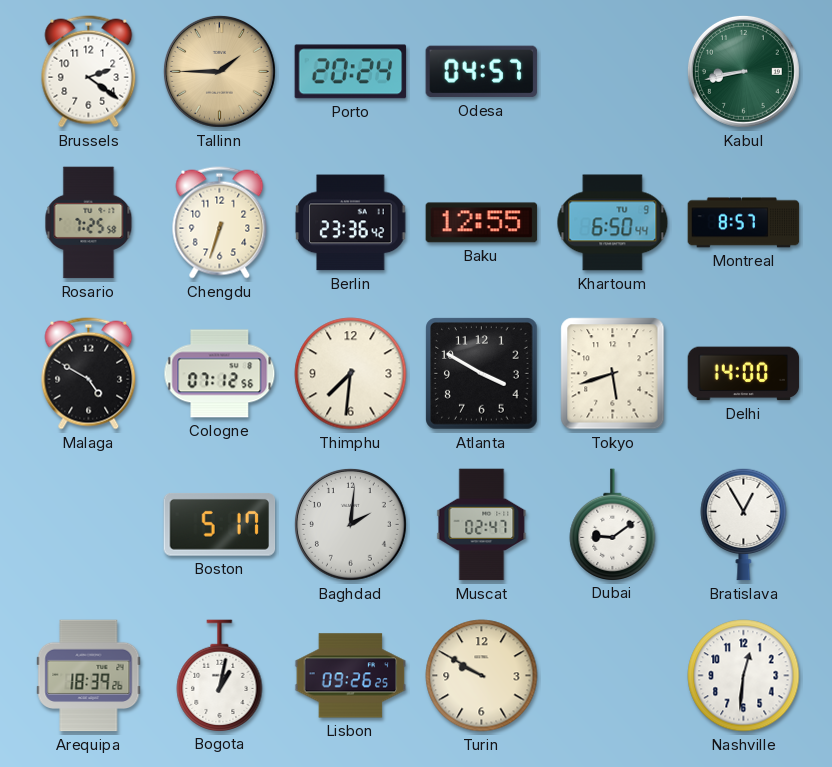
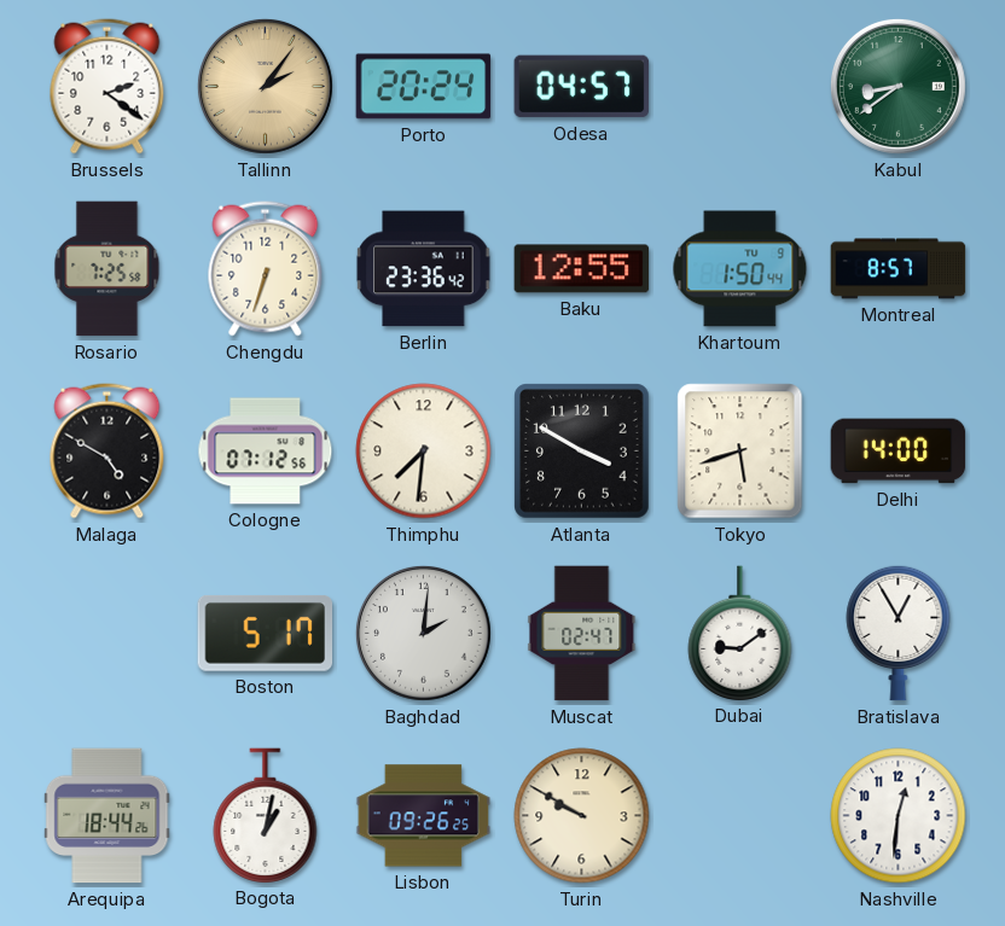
Tallinn: 1:45 -> 2:06 (265, 86)
Kabul: 8:43 -> 8:39 (897, 86)
Khartoum: 6:50 -> 1:50 (740, 269)
Arequipa: 18:39 -> 18:44 (108, 816)
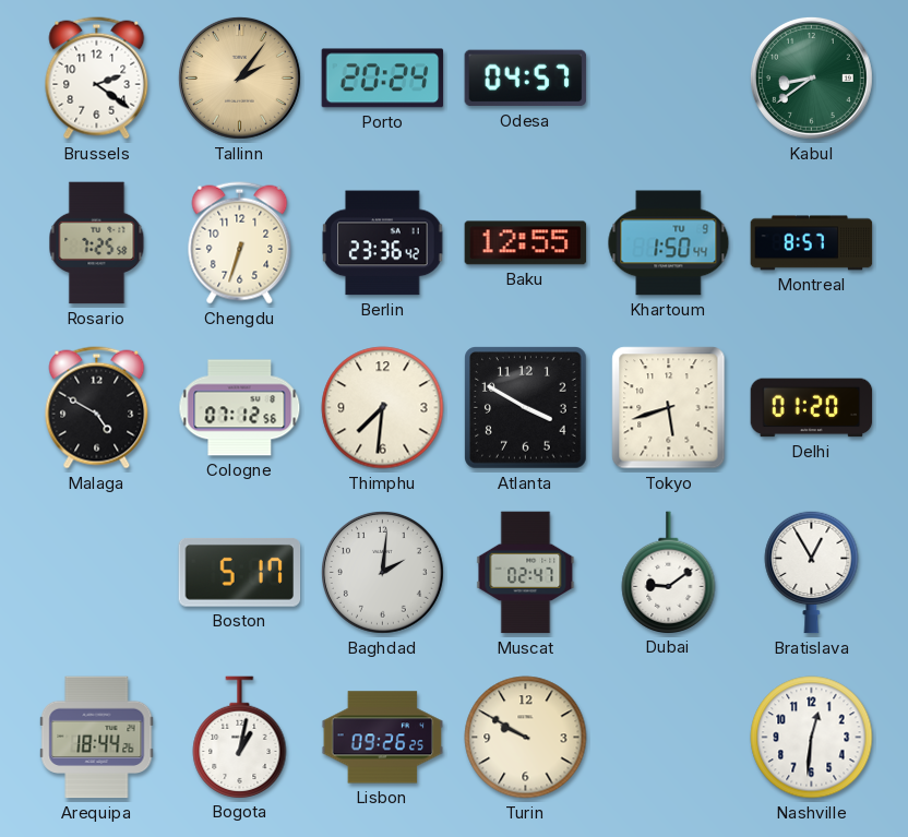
Delhi: 14:00 -> 01:20 (812, 408)
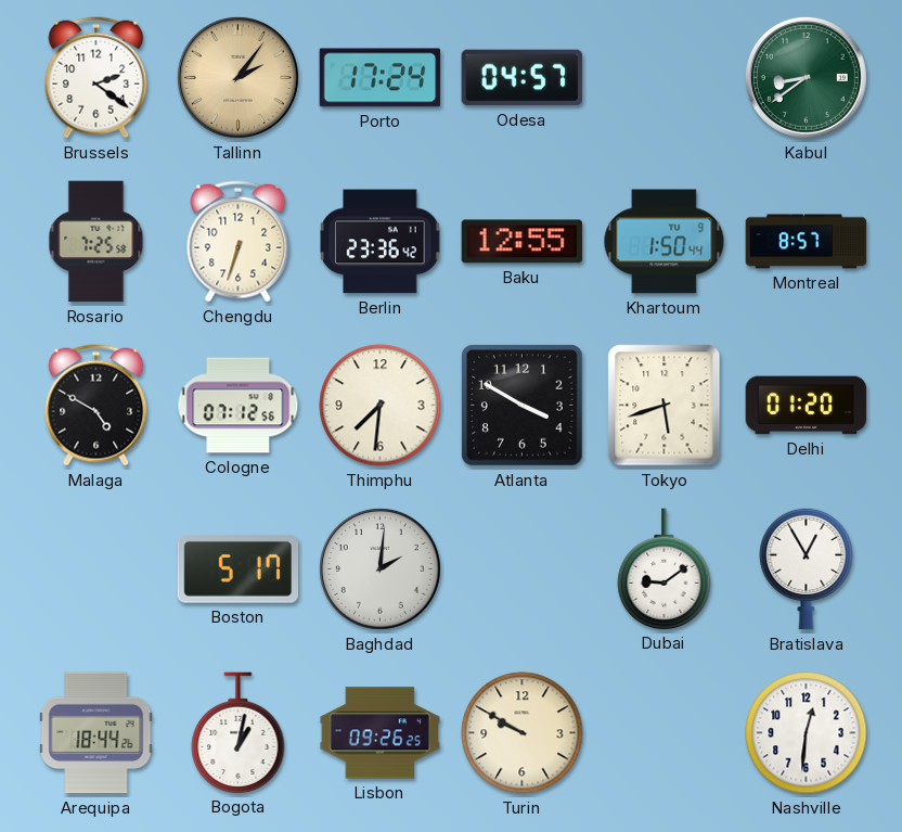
Porto: 20:24 -> 17:24 (381, 78)
Muscat: 02:47 -> none (526, 573)
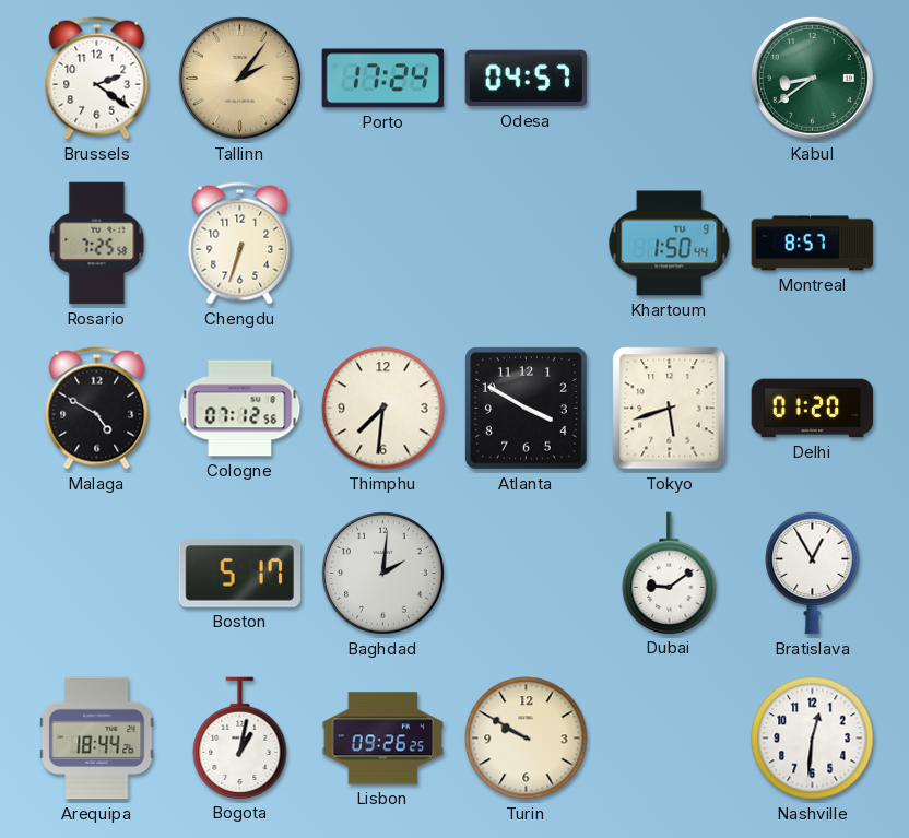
Berlin: 23:36 -> none (381, 242)
Baku: 12:55 -> none (523, 242)
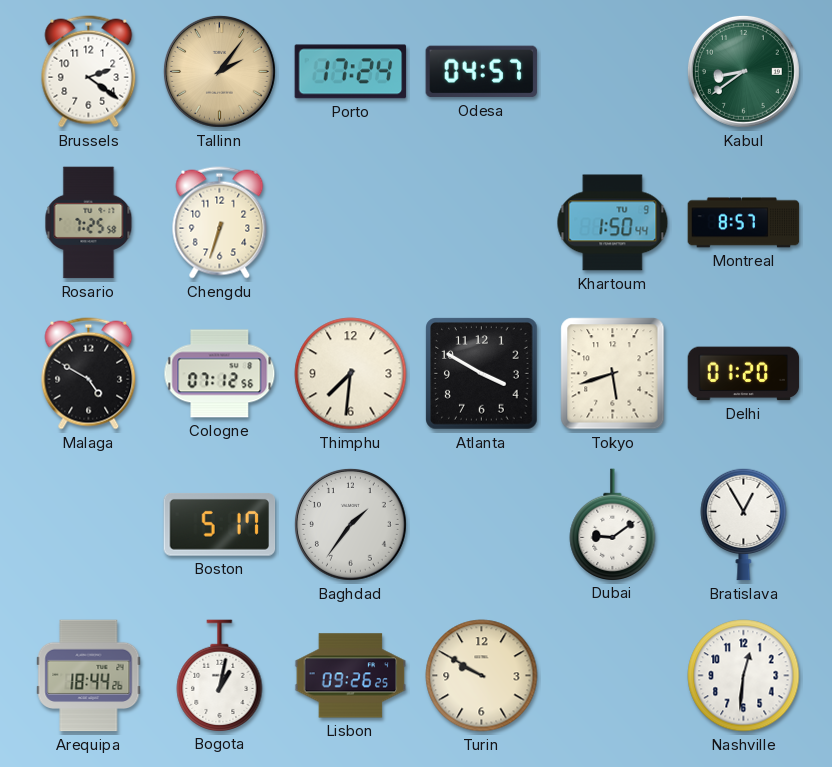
Baghdad: 2:01 -> 1:36 (350, 524)
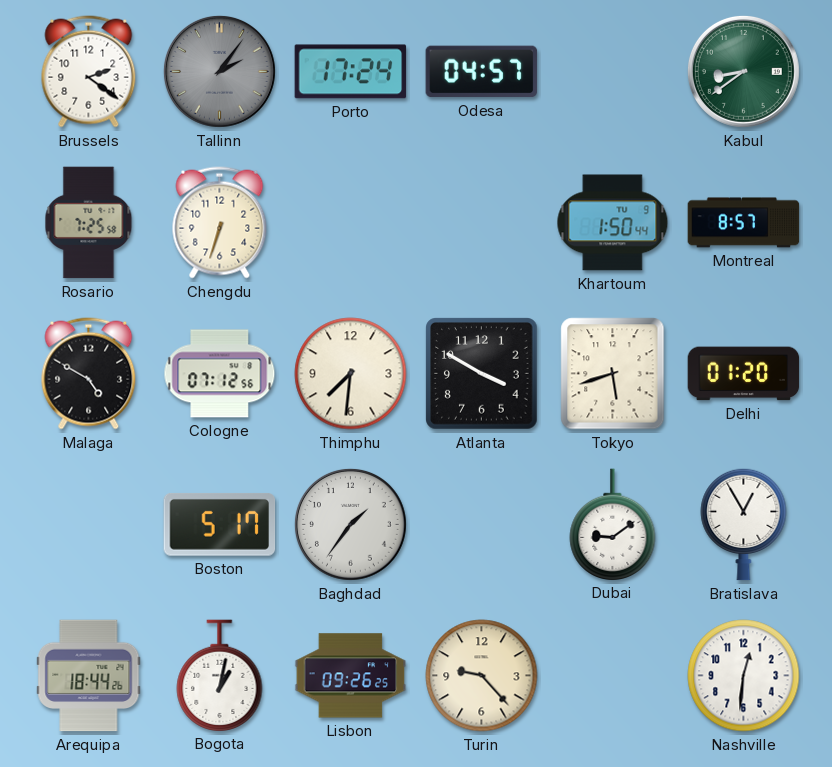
Tallinn dial: champagne -> grey (219, 71)
Turin: 9:50 -> 9:23 (482, 676)
